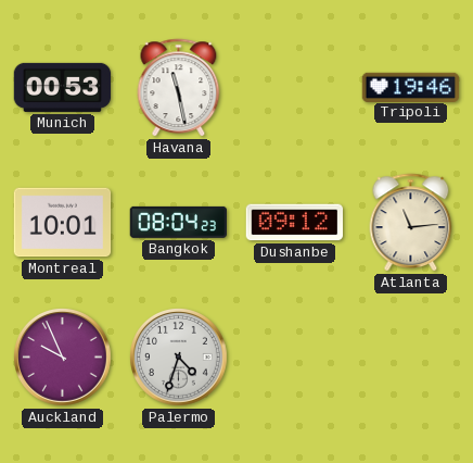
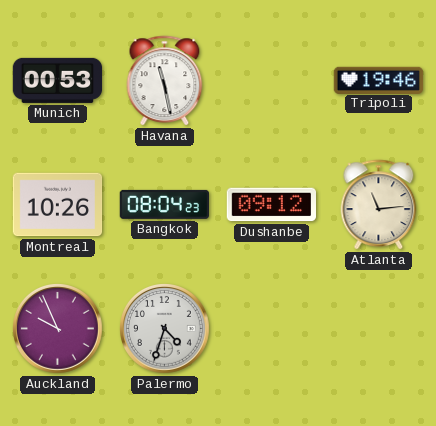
Montreal: 10:01 -> 10:26 (58, 205)
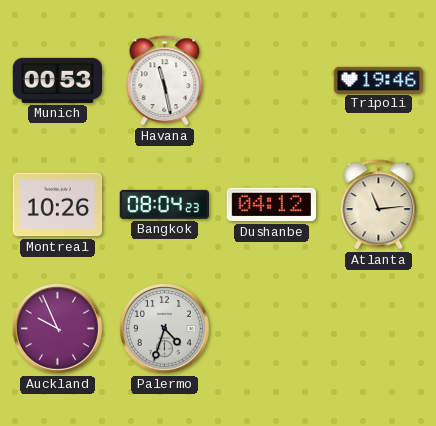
Dushanbe: 09:12 -> 04:12 (271, 205)
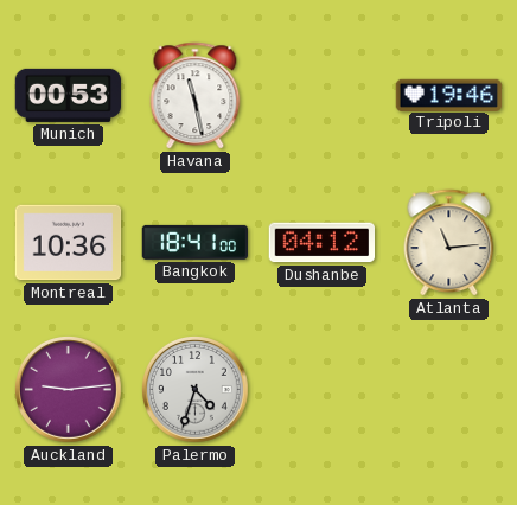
Montreal: 10:26 -> 10:36 (69, 243)
Bangkok: 08:04 -> 18:41 (194, 242)
Auckland: 9:56 -> 9:14 (69, 390)
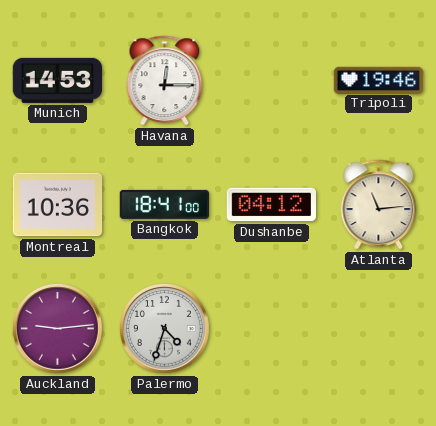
Munich: 00:53 -> 14:53 (58, 80)
Havana: 11:28 -> 12:15 (165, 81)
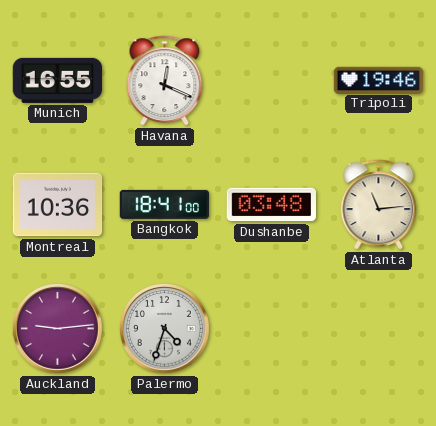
Munich: 14:53 -> 16:55 (58, 80)
Havana: 12:15 -> 12:19 (165, 81)
Dushanbe: 04:12 -> 03:48 (271, 205)
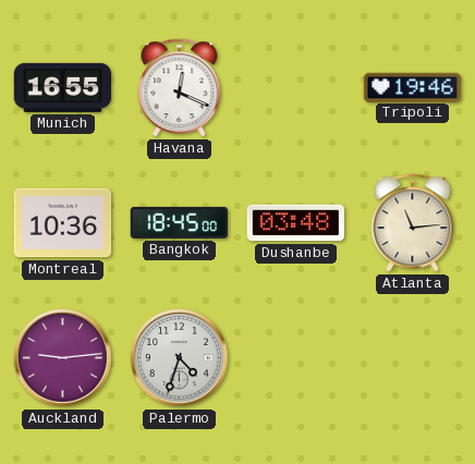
Bangkok: 18:41 -> 18:45 (179, 222)
